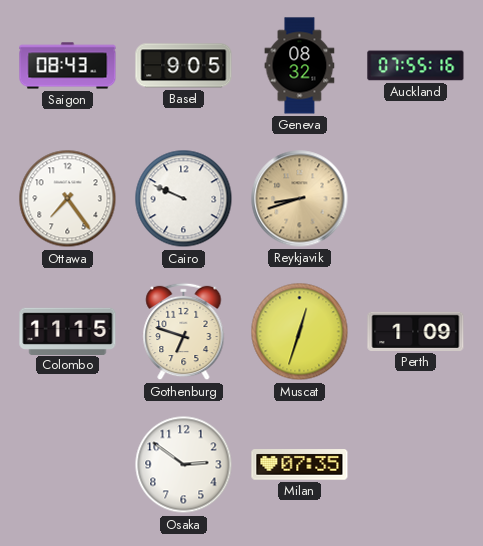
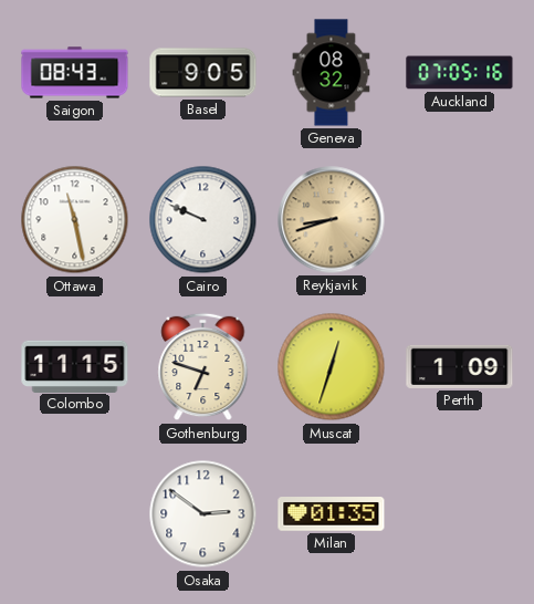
Auckland: 07:55 -> 07:05 (460, 73)
Ottawa: 7:24 -> 11:28 (75, 220)
Milan: 07:35 -> 01:35 (332, 514)
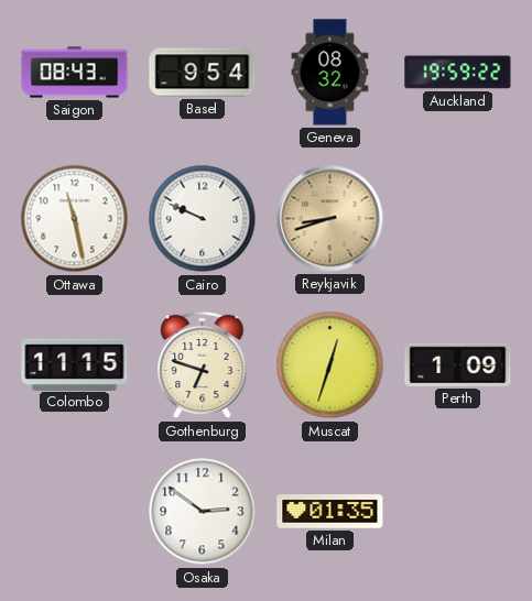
Basel: 9:05 -> 9:54 (203, 73)
Auckland: 07:05 -> 19:59 (458, 73)
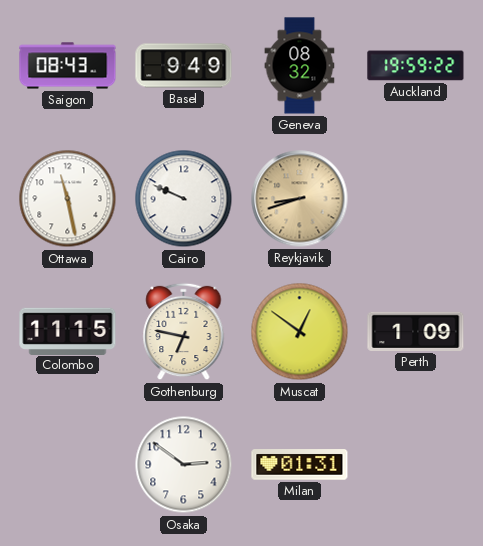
Basel: 9:54 -> 9:49 (184, 66)
Gothenburg: 6:48 -> 6:47 (184, 332)
Muscat: 12:33 -> 12:51 (300, 332)
Milan: 01:35 -> 01:31 (300, 465)
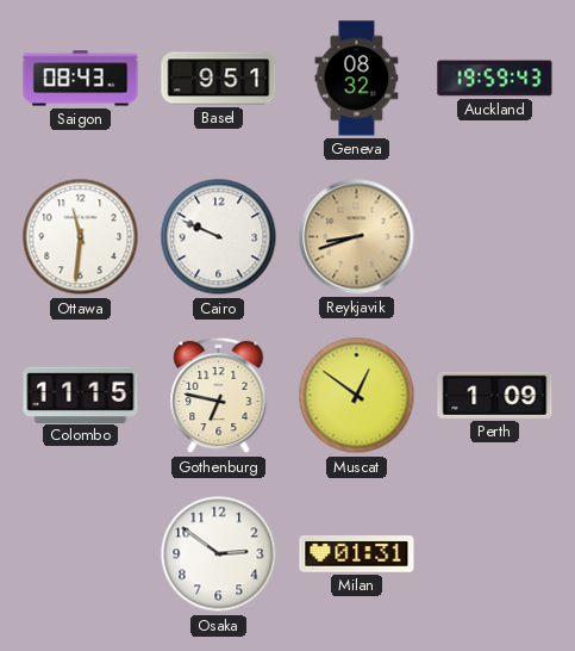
Basel: 9:49 -> 9:51 (219, 79)
Auckland: 19:59:22 -> 19:59:43 (495, 79)
Ottawa: 11:28 -> 11:31 (81, 237)
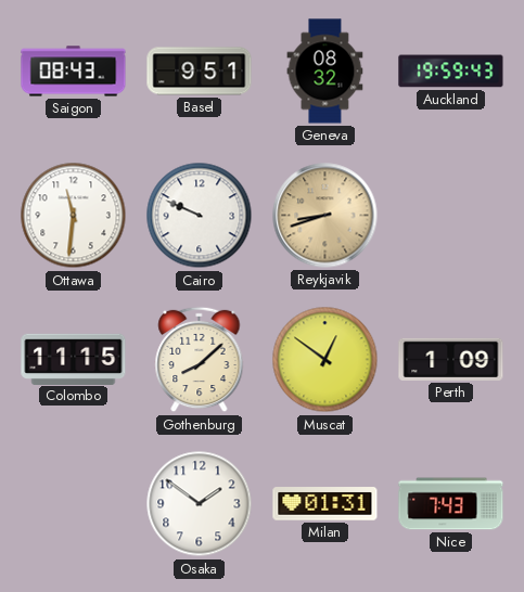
Gothenburg: 6:47 -> 8:08 (200, 360)
Osaka: 2:51 -> 1:51 (200, 504)
Nice: none -> 7:43 (451, 504)
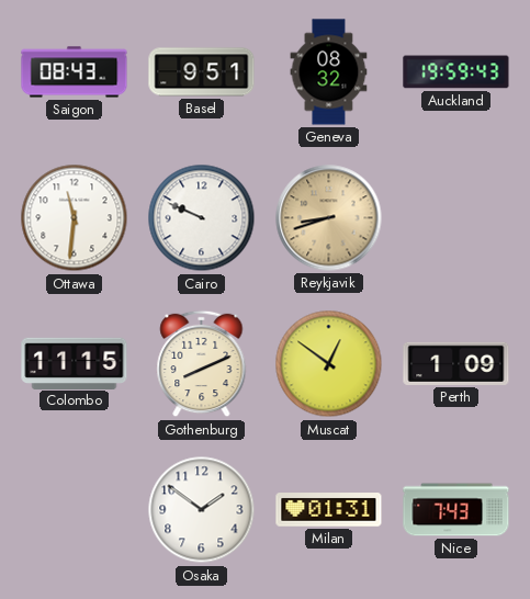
Gothenburg: 8:08 -> 8:11 (202, 364)
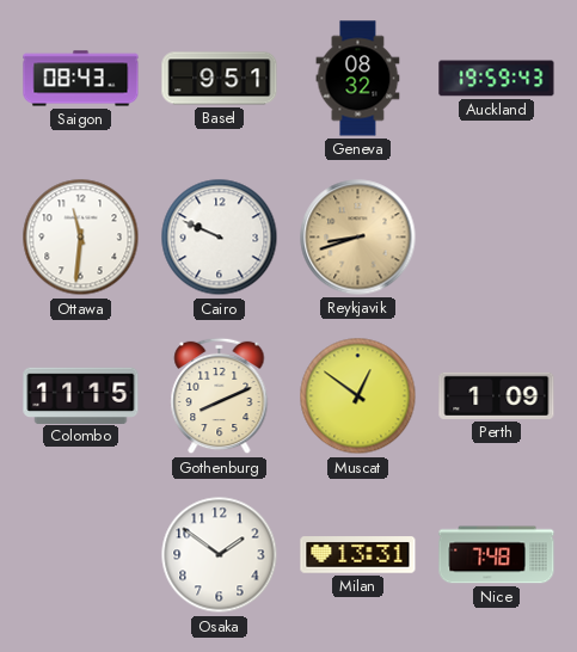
Milan: 01:31 -> 13:31 (358, 555)
Nice: 7:43 -> 7:48 (497, 555)
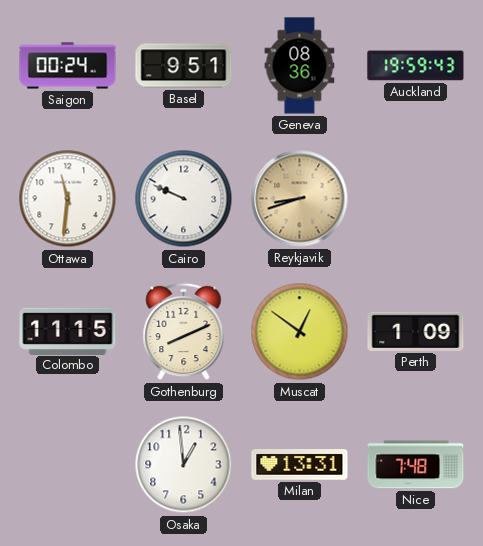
Saigon: 08:43 -> 00:24 (68, 66)
Geneva: 08:32 -> 08:36 (300, 66)
Osaka: 1:51 -> 12:59 (184, 465)
